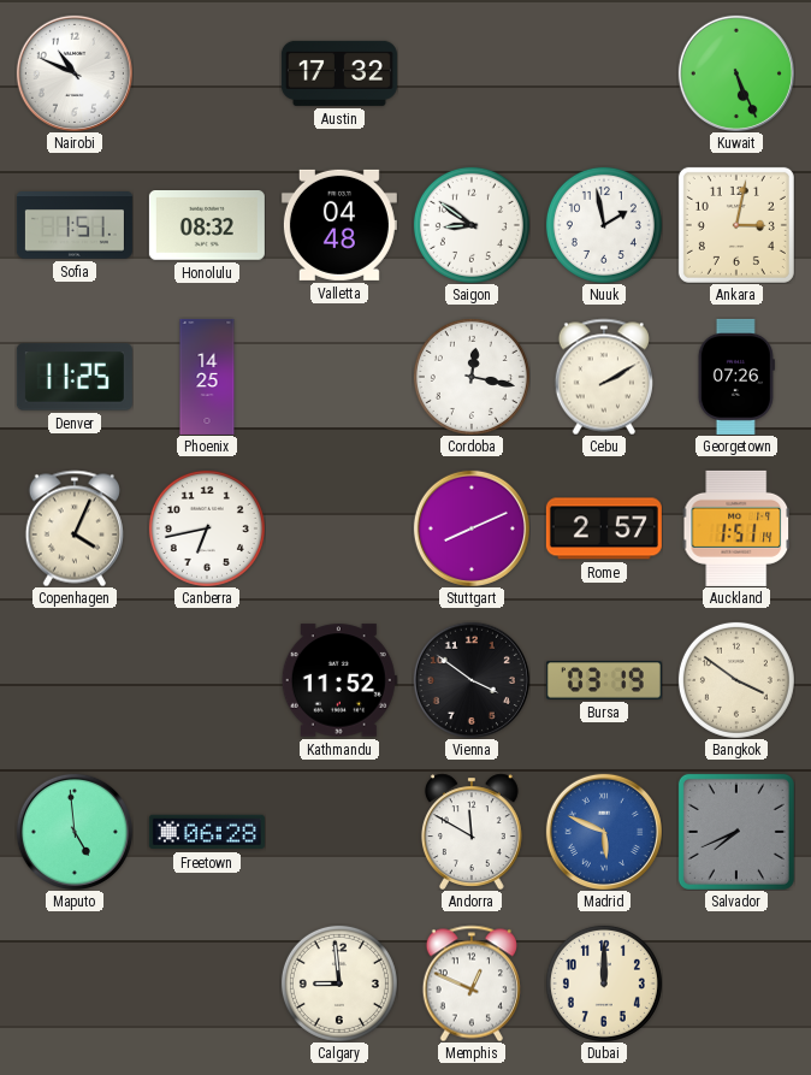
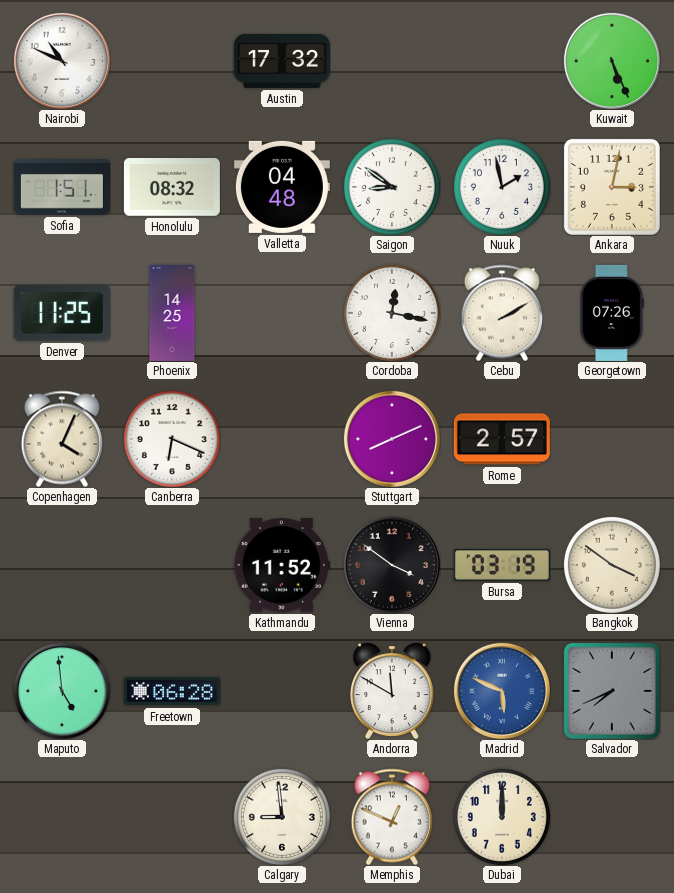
Canberra: 6:43 -> 6:19 (172, 439)
Auckland: 1:51 -> none (736, 528)
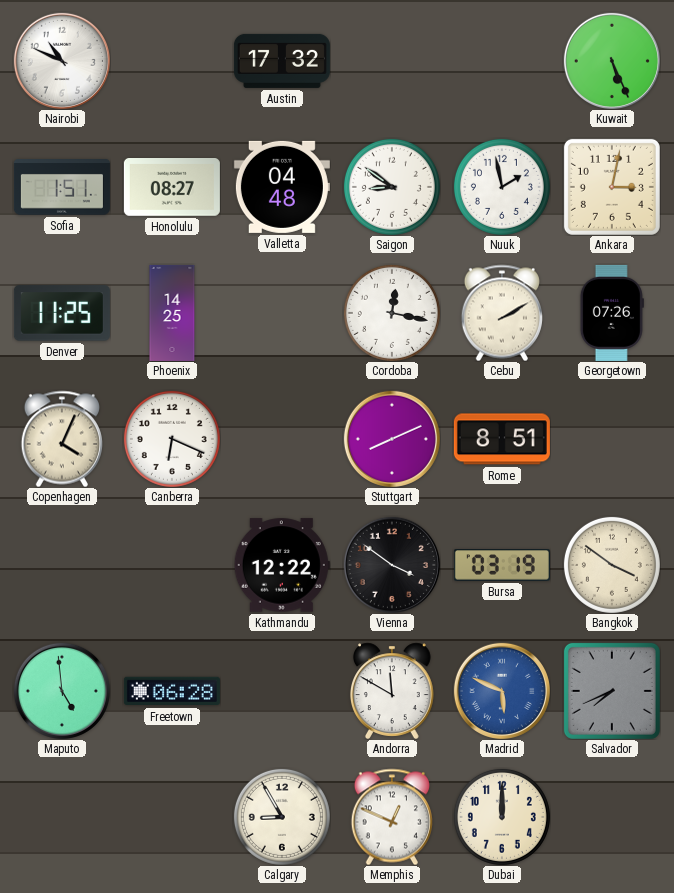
Honolulu: 08:32 -> 08:27 (172, 188)
Rome: 2:57 -> 8:51 (502, 439)
Kathmandu: 11:52 -> 12:22 (282, 565)
Calgary: 8:59 -> 8:55 (282, 817)
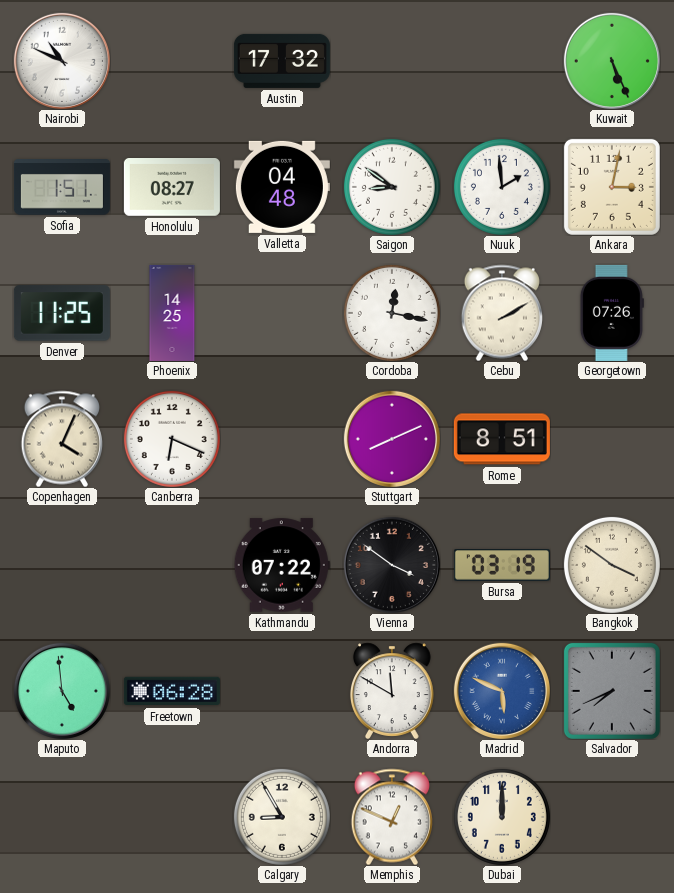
Nuuk: 1:58 -> 1:59 (502, 187)
Kathmandu: 12:22 -> 07:22 (282, 565)
